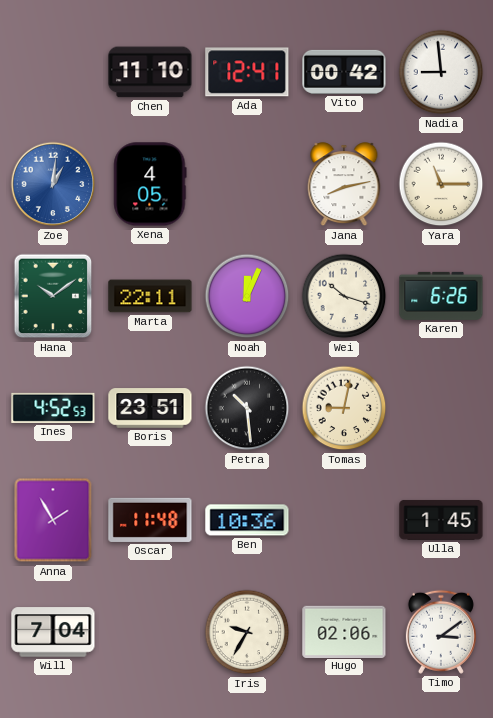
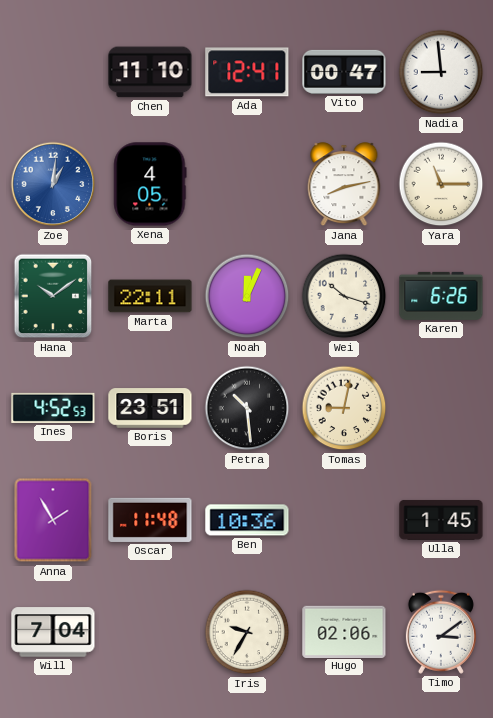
Vito: 00:42 -> 00:47 (344, 72)
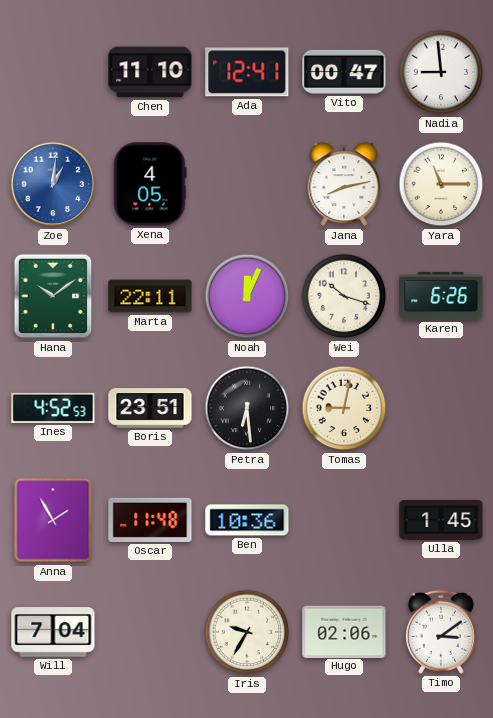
Petra: 10:29 -> 6:29 (247, 408)
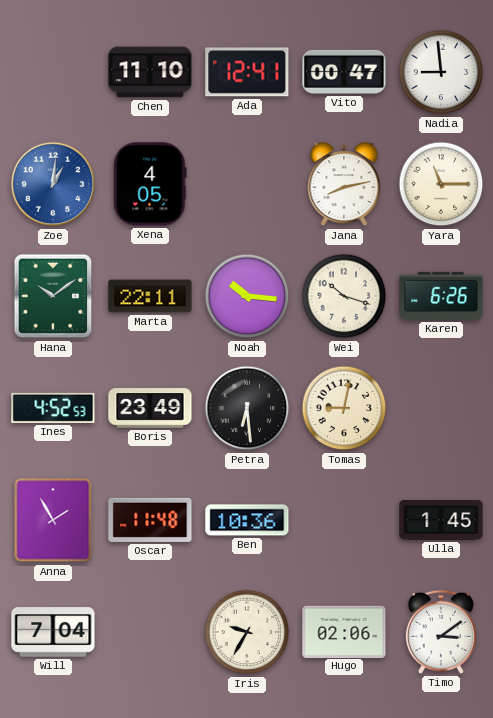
Noah: 12:04 -> 10:16 (247, 296)
Boris: 23:51 -> 23:49 (150, 408)
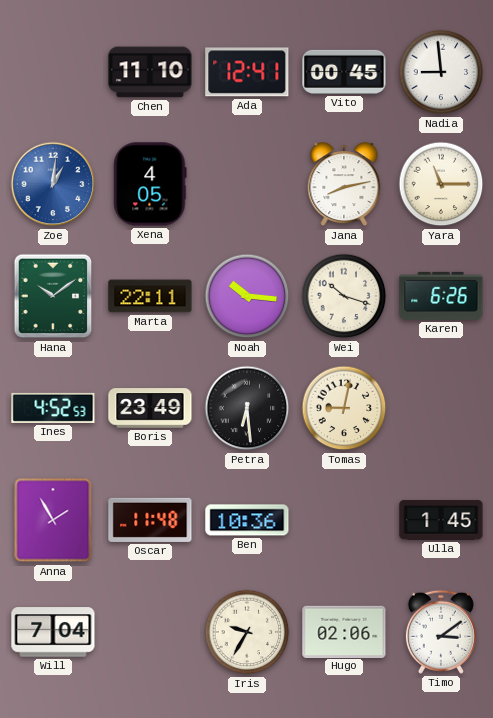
Vito: 00:47 -> 00:45 (344, 72)
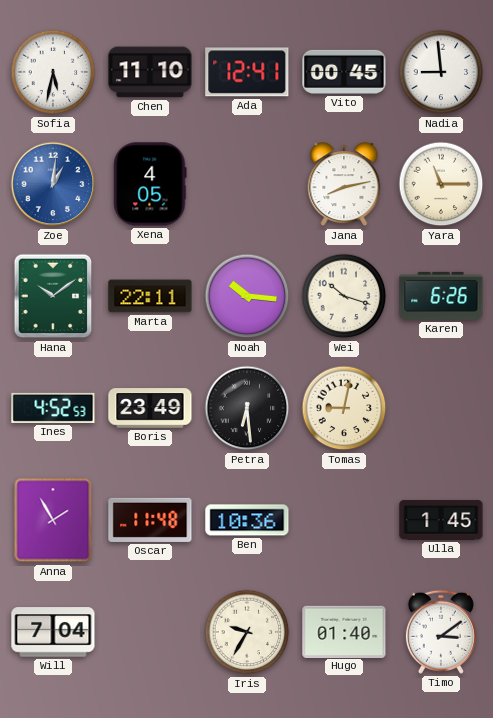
Sofia: none -> 5:32 (53, 72)
Hugo: 02:06 -> 01:40 (344, 631)
